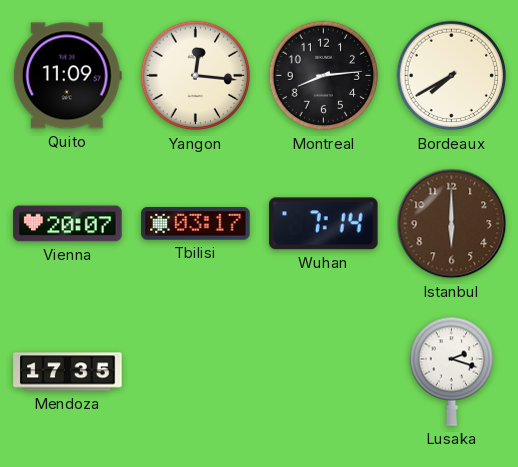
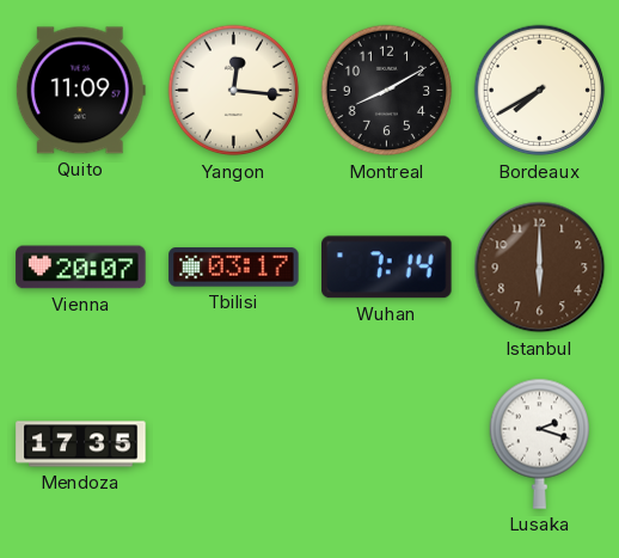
Montreal: 8:14 -> 8:10 (387, 91)
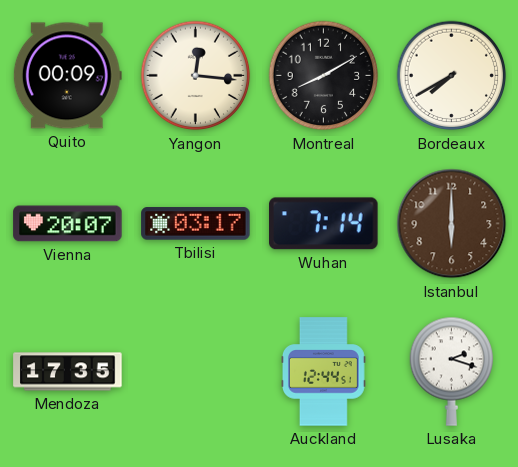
Quito: 11:09 -> 00:09 (67, 76)
Auckland: none -> 12:44 (323, 372)
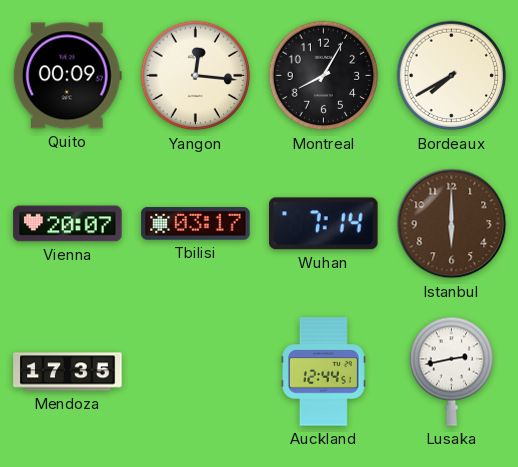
Montreal: 8:10 -> 8:05 (324, 76)
Lusaka: 2:18 -> 2:43 (451, 371)
